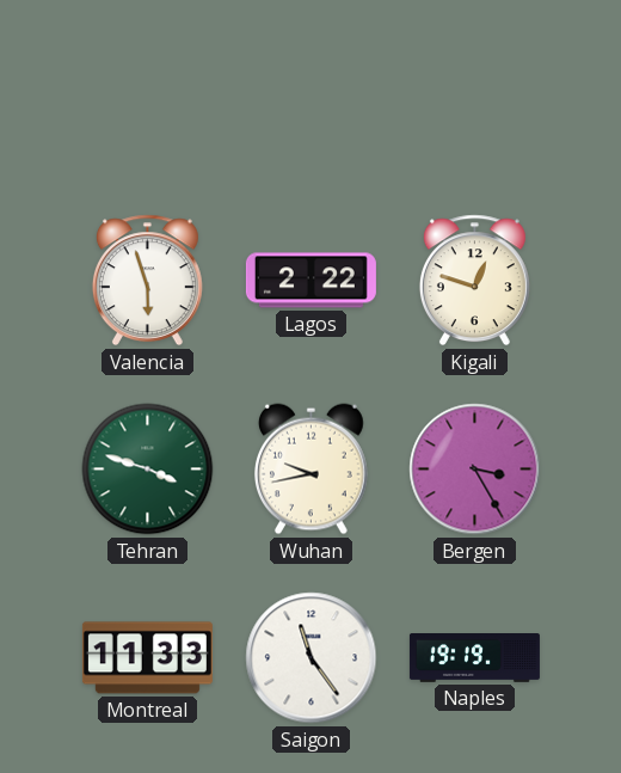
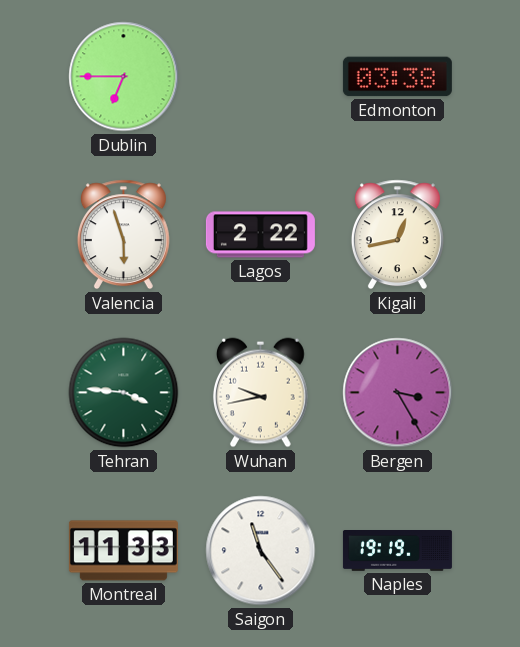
Dublin: none -> 6:45 (124, 77)
Edmonton: none -> 03:38 (397, 77)
Kigali: 12:48 -> 12:43 (397, 235)
Tehran: 3:48 -> 3:46 (124, 393)
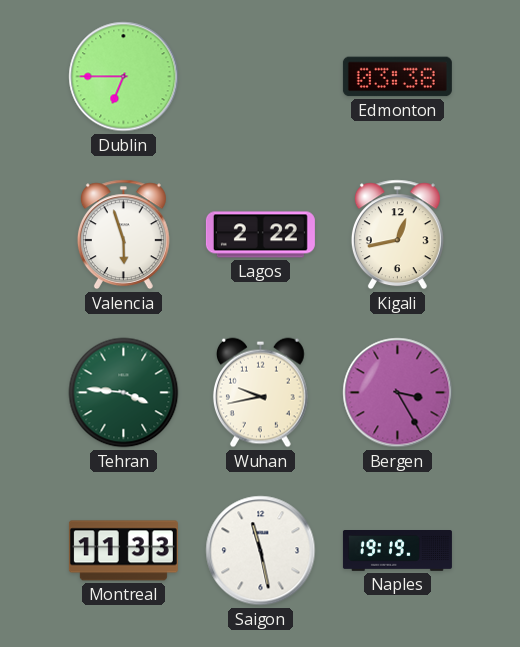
Saigon: 11:24 -> 11:28 (261, 551)
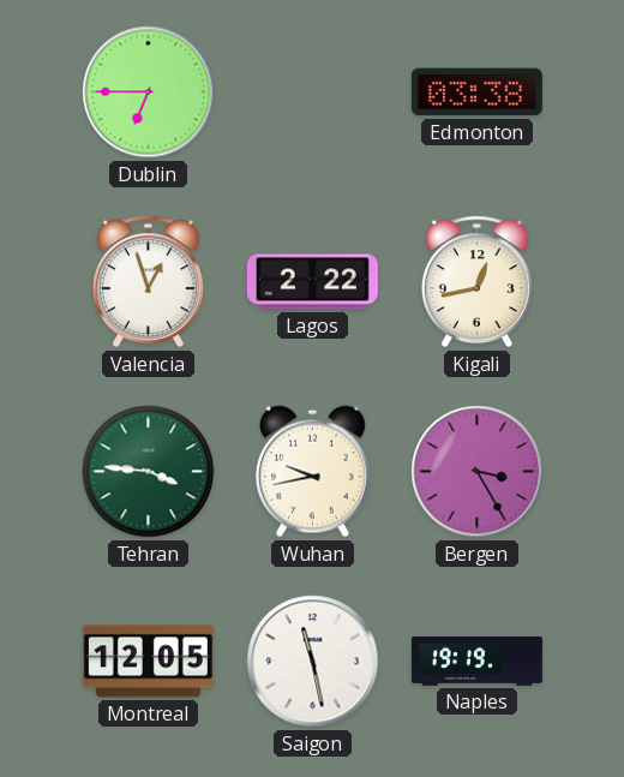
Valencia: 5:57 -> 12:57 (148, 282)
Montreal: 11:33 -> 12:05 (148, 662)
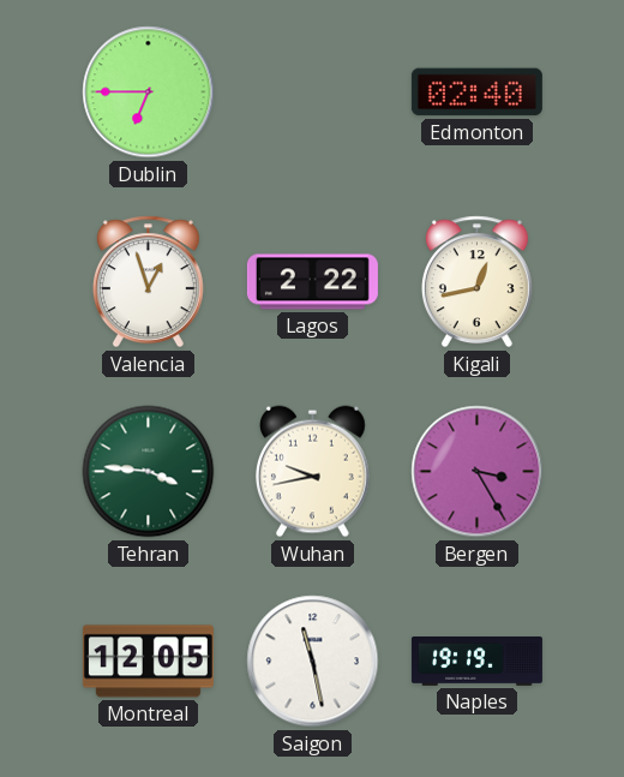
Edmonton: 03:38 -> 02:40 (476, 92)
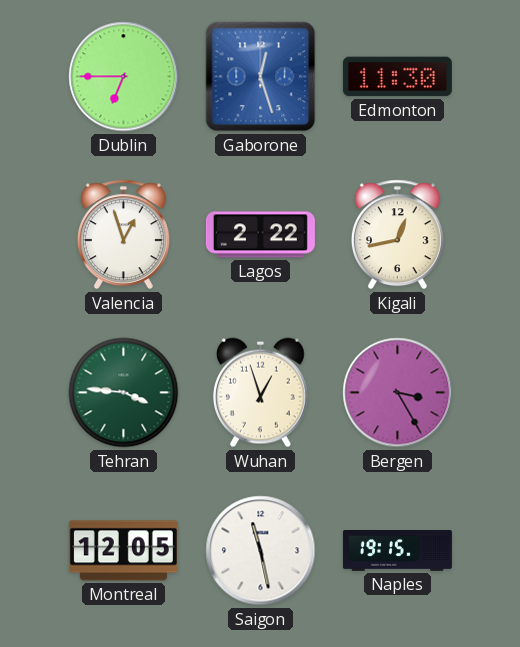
Gaborone: none -> 12:27 (261, 77)
Edmonton: 02:40 -> 11:30 (397, 77)
Wuhan: 9:43 -> 12:57 (260, 393)
Naples: 19:19 -> 19:15 (397, 551)
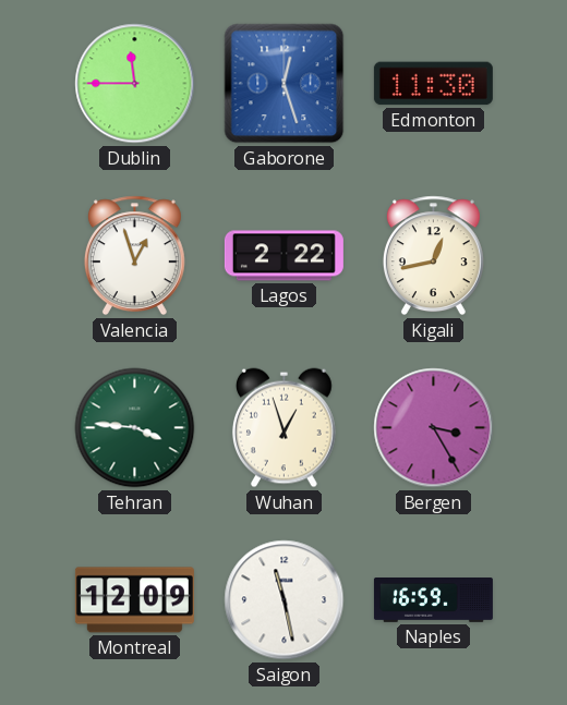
Dublin: 6:45 -> 11:45 (135, 84)
Montreal: 12:05 -> 12:09 (134, 600)
Naples: 19:15 -> 16:59 (433, 600)
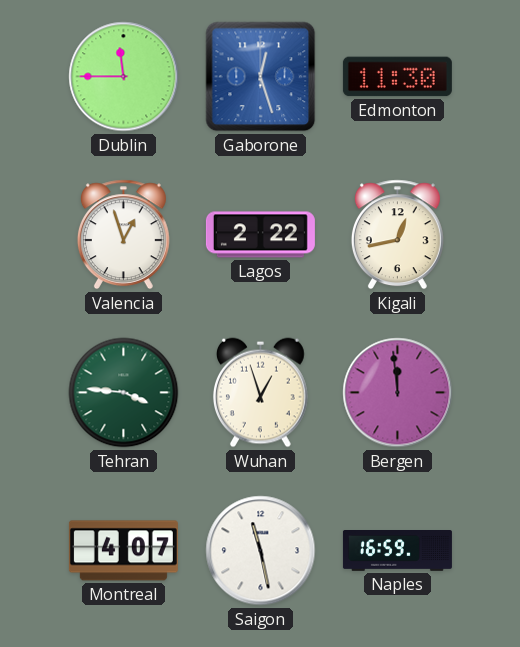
Bergen: 3:25 -> 11:59 (398, 393)
Montreal: 12:09 -> 4:07 (123, 551)
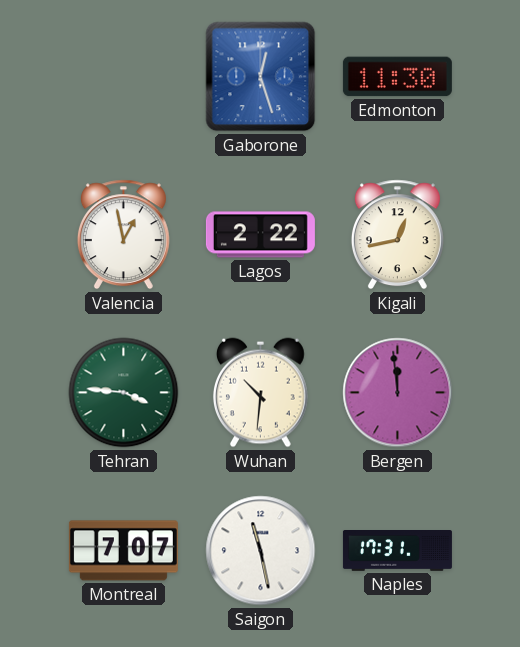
Dublin: 11:45 -> none (124, 77)
Valencia: 12:57 -> 12:58 (123, 235)
Wuhan: 12:57 -> 10:31 (260, 393)
Montreal: 4:07 -> 7:07 (123, 551)
Naples: 16:59 -> 17:31 (397, 551)
